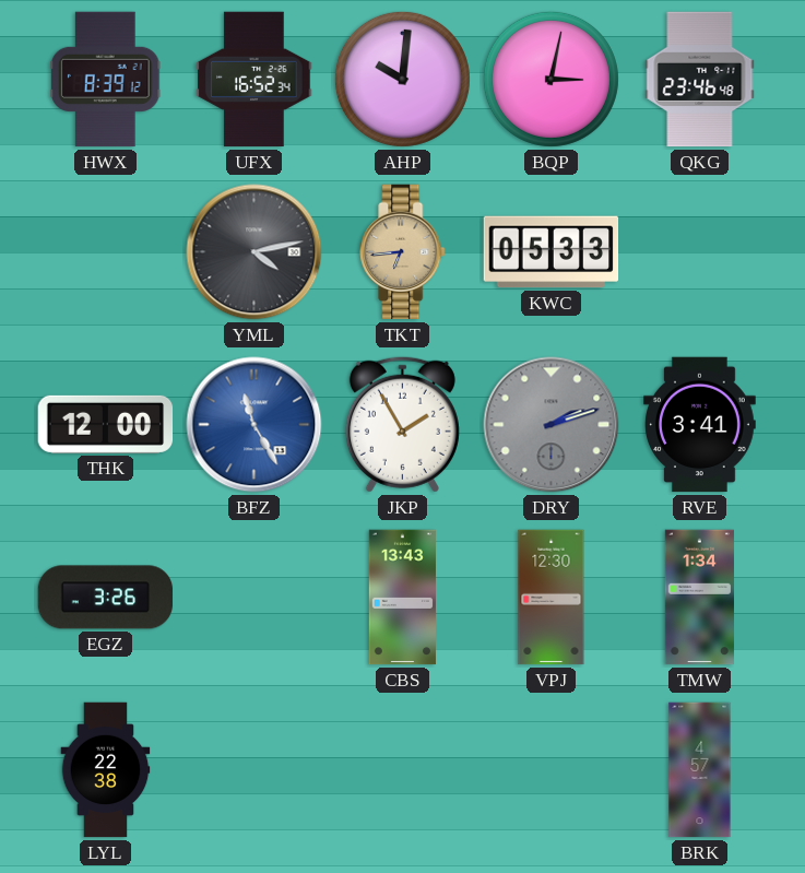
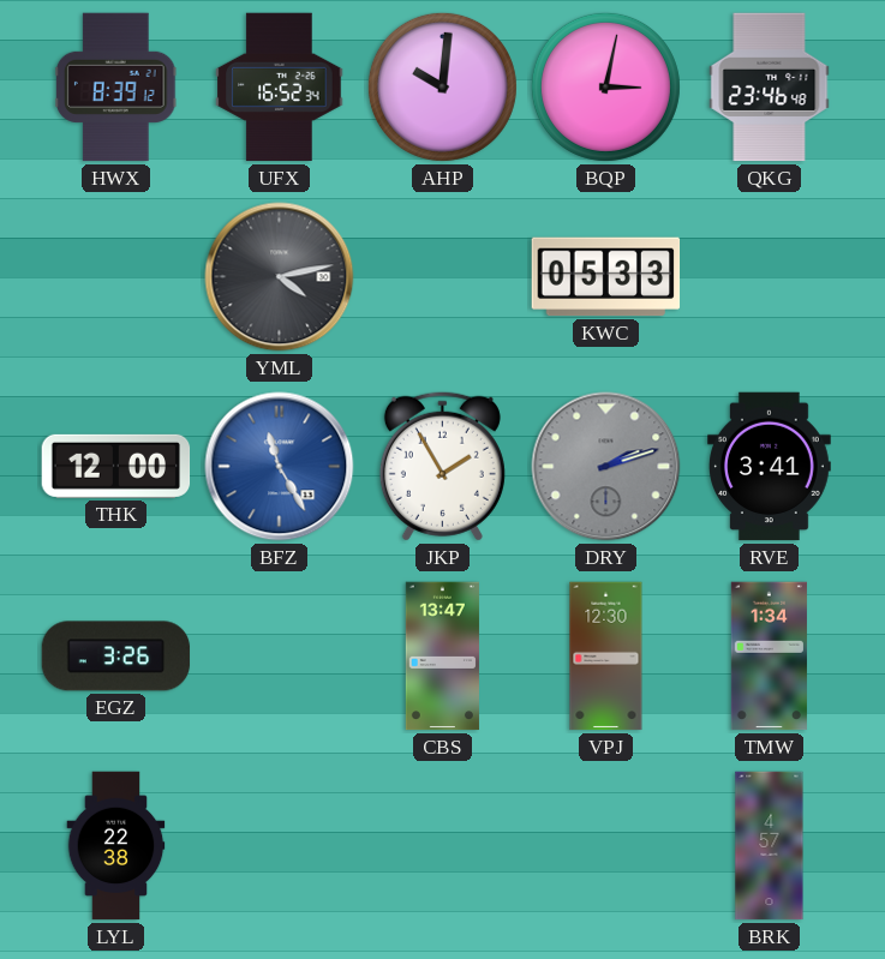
TKT: 6:44 -> none (403, 252)
CBS: 13:43 -> 13:47 (442, 657)
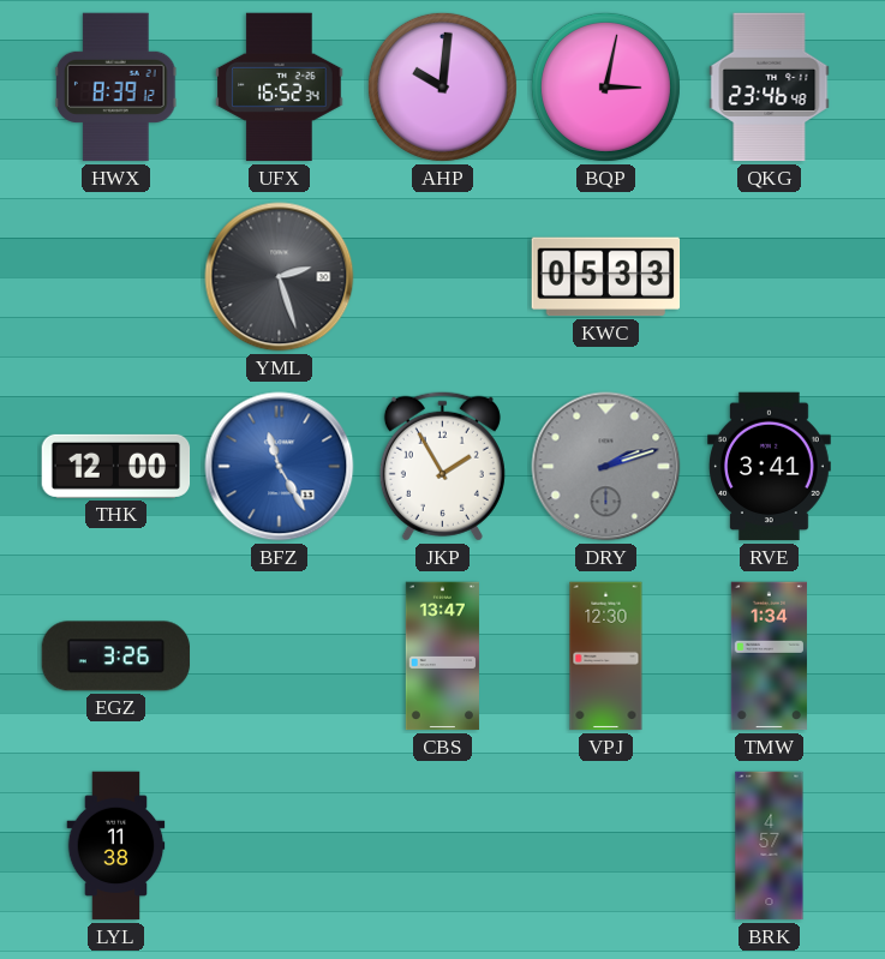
YML: 4:13 -> 2:27 (280, 277)
LYL: 22:38 -> 11:38 (116, 846)
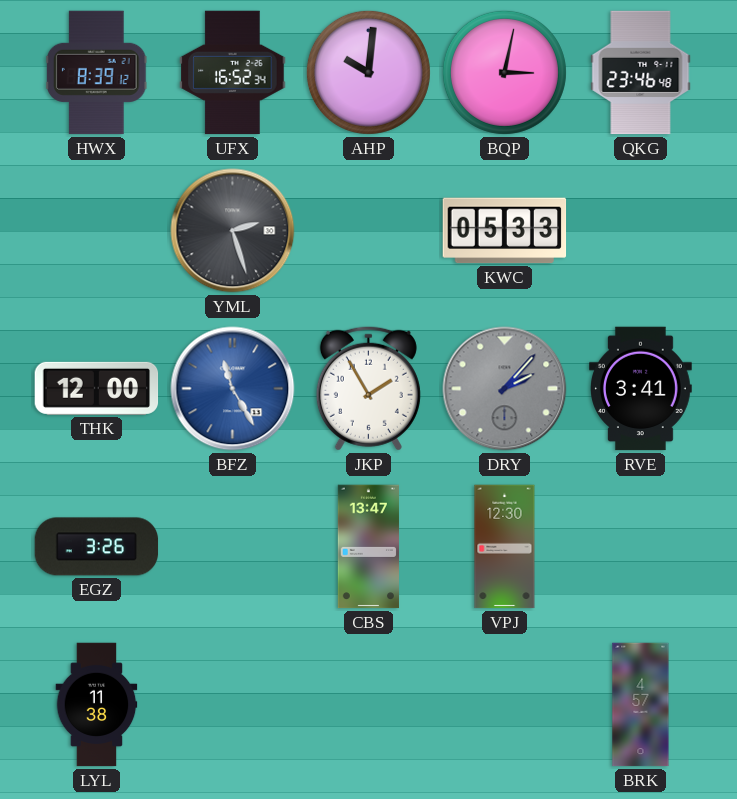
DRY: 2:12 -> 2:07 (505, 389)
TMW: 1:34 -> none (769, 657)
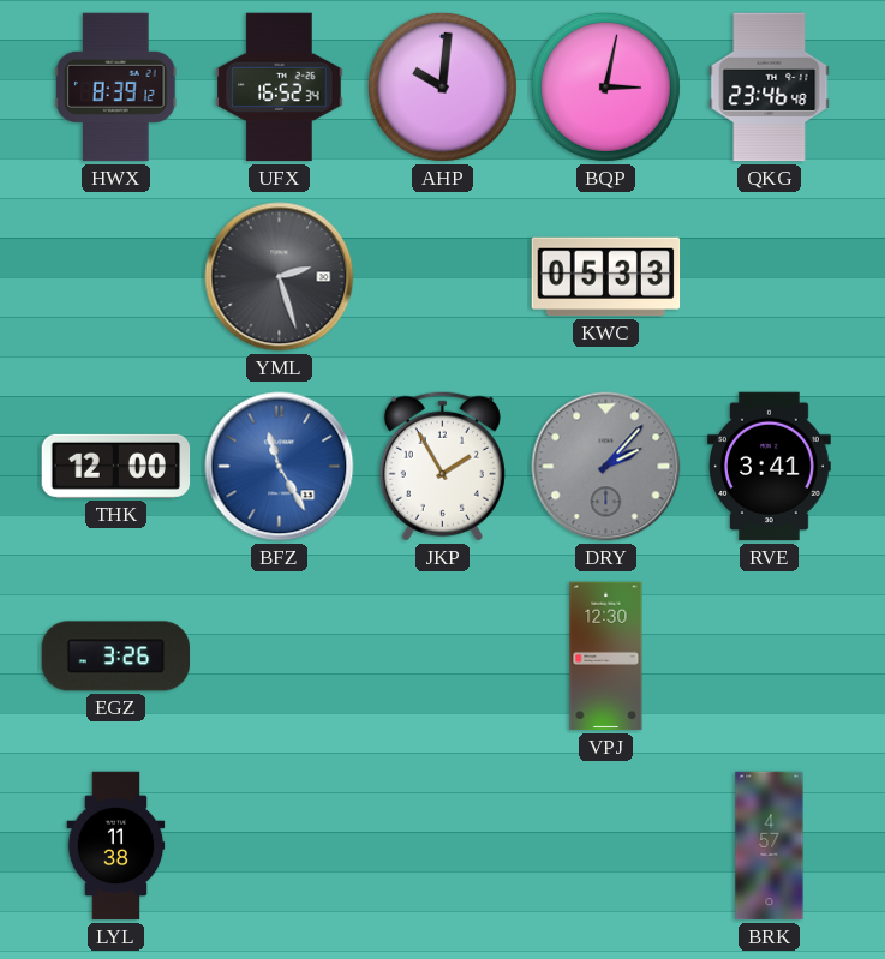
CBS: 13:47 -> none (368, 547)
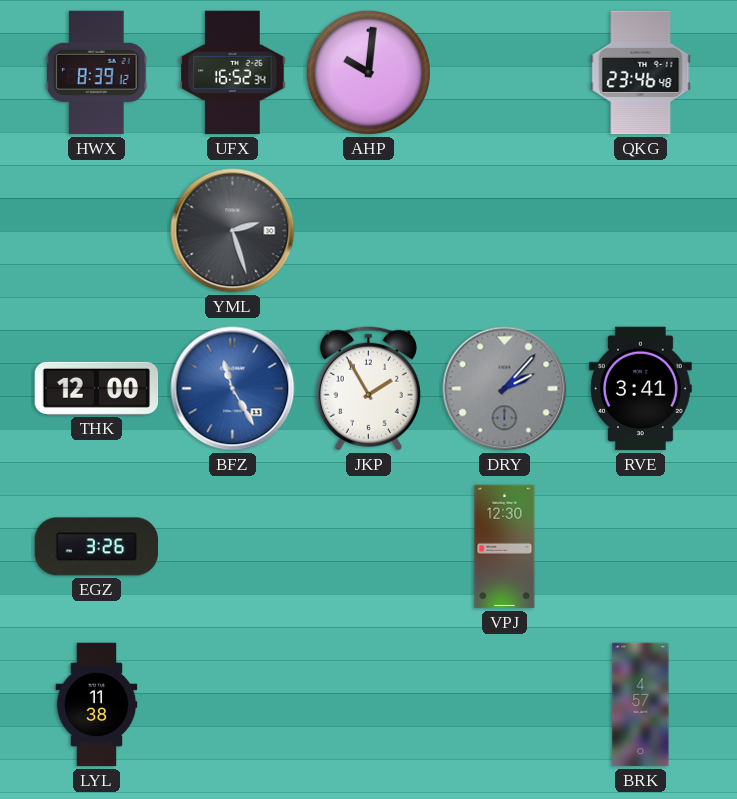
BQP: 3:02 -> none (605, 86)
KWC: 05:33 -> none (606, 277)
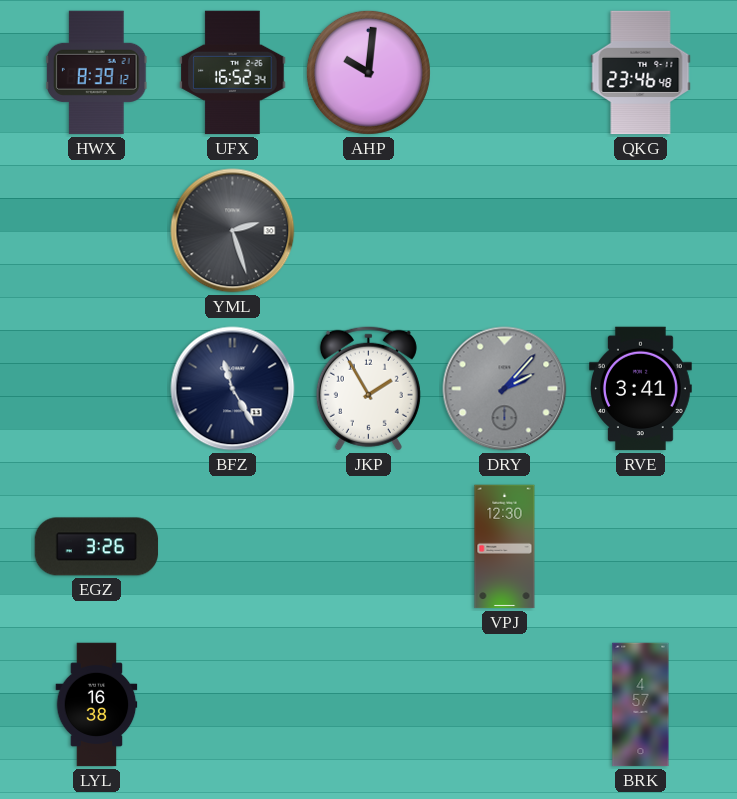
THK: 12:00 -> none (97, 388)
BFZ dial: blue -> navy (233, 389)
LYL: 11:38 -> 16:38 (97, 705)
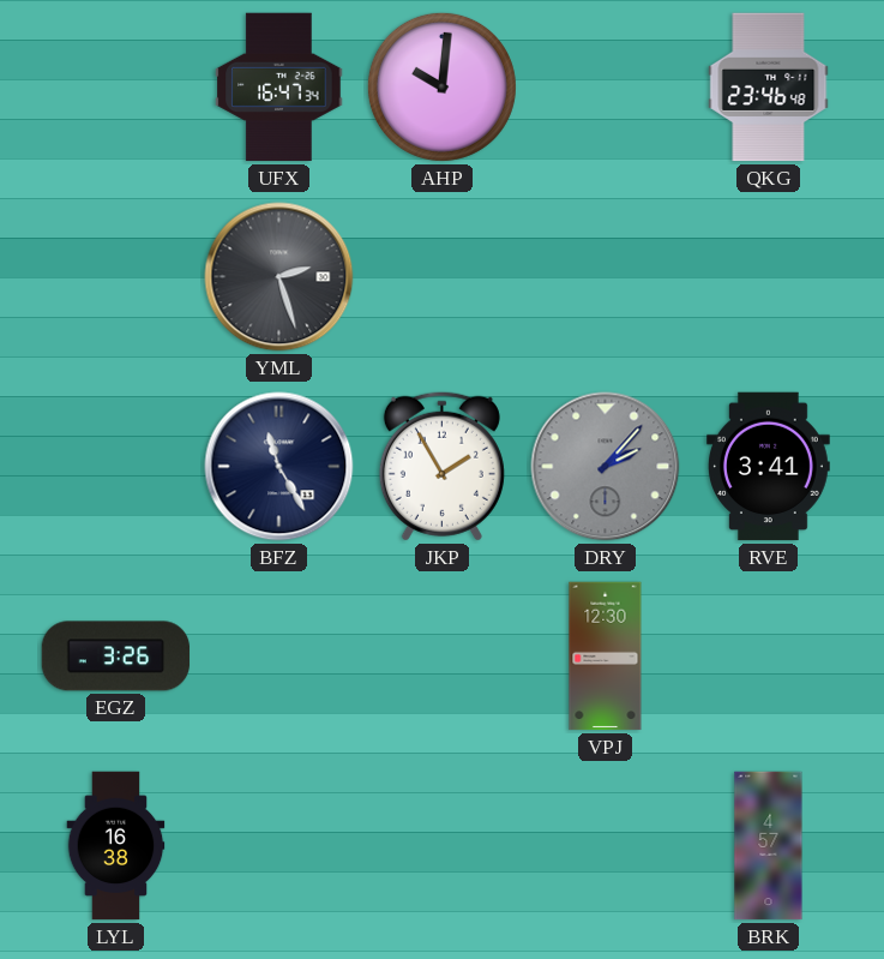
HWX: 8:39 -> none (96, 73)
UFX: 16:52 -> 16:47 (279, 88)
